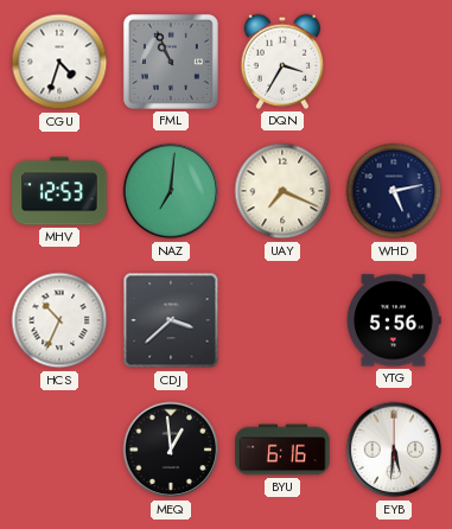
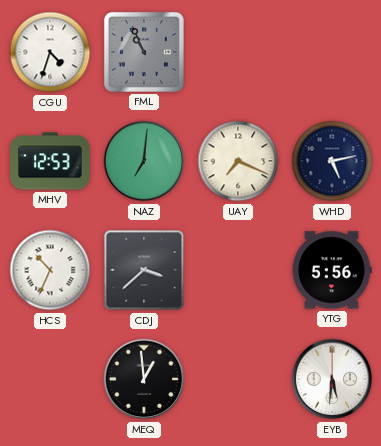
DQN: 3:35 -> none (281, 62)
BYU: 6:16 -> none (282, 450)
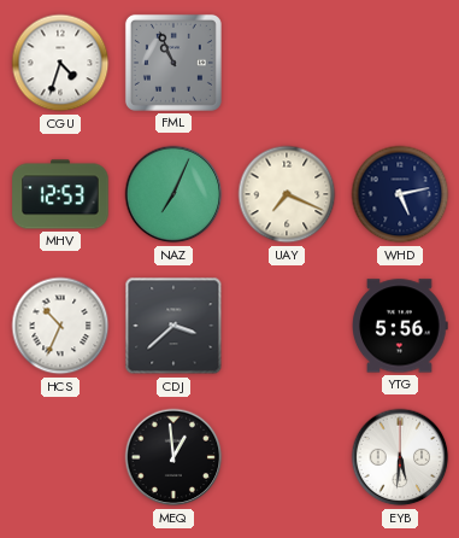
NAZ: 7:01 -> 7:04 (173, 194)
